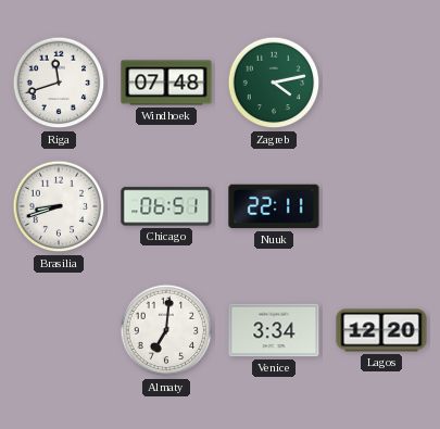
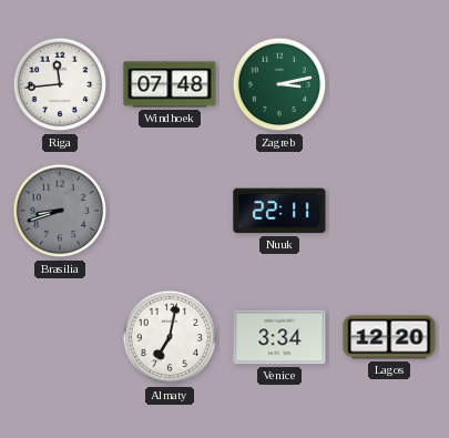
Riga: 11:42 -> 11:44 (60, 84)
Zagreb: 4:13 -> 3:13 (279, 84)
Brasilia dial: white -> grey (60, 211)
Chicago: 06:51 -> none (166, 206)
Almaty: 7:01 -> 7:02 (170, 337)
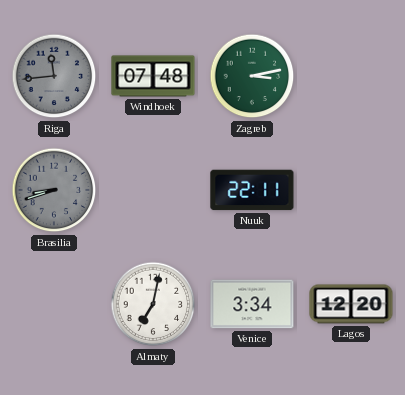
Riga dial: white -> grey (54, 76)
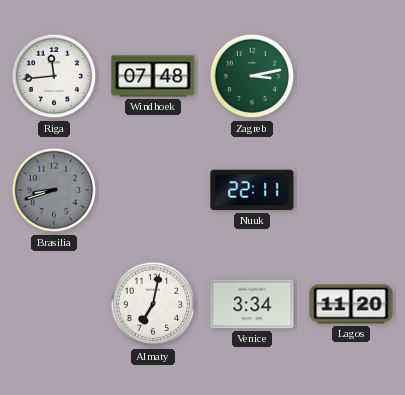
Riga dial: grey -> white (54, 76)
Lagos: 12:20 -> 11:20 (351, 304)
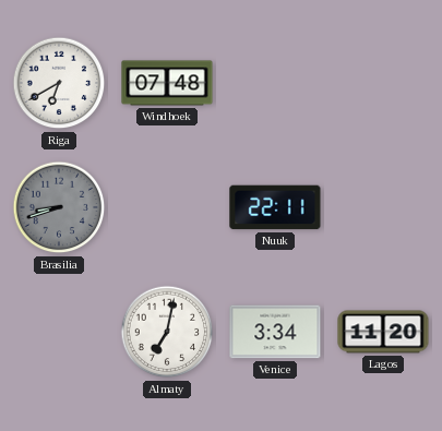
Riga: 11:44 -> 6:40 (59, 83)
Zagreb: 3:13 -> none (252, 76)
